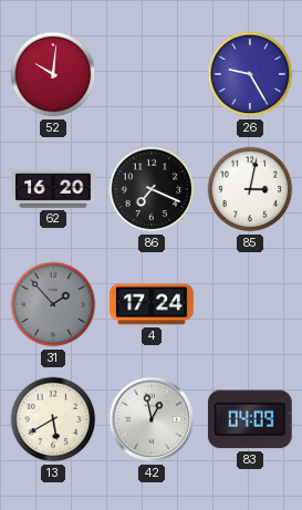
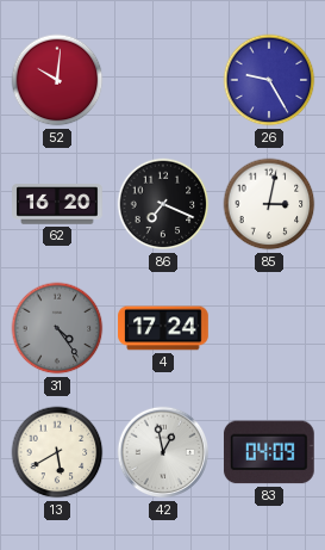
31: 1:53 -> 4:24 (57, 328)
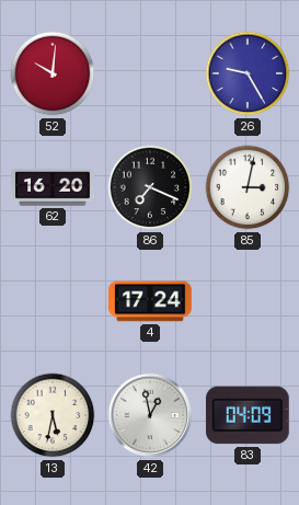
31: 4:24 -> none (57, 328)
13: 5:40 -> 5:32 (53, 415)
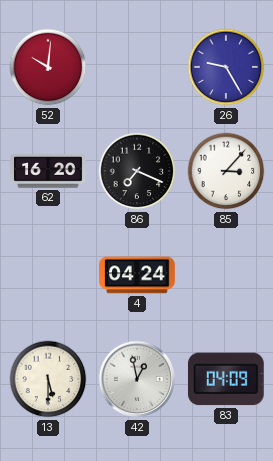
85: 3:02 -> 3:07 (226, 171)
4: 17:24 -> 04:24 (137, 275)
13: 5:32 -> 5:30 (48, 379)
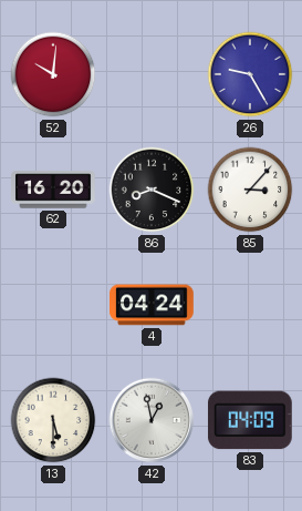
86: 7:19 -> 8:19 (152, 190)
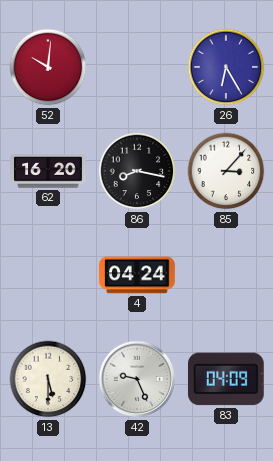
26: 9:25 -> 6:25 (226, 67)
86: 8:19 -> 8:17 (137, 171)
42: 12:58 -> 9:26 (137, 379)
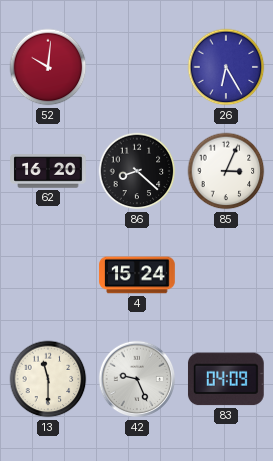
86: 8:17 -> 8:22 (137, 171)
85: 3:07 -> 3:04 (226, 171)
4: 04:24 -> 15:24 (137, 275)
13: 5:30 -> 11:30 (48, 379)
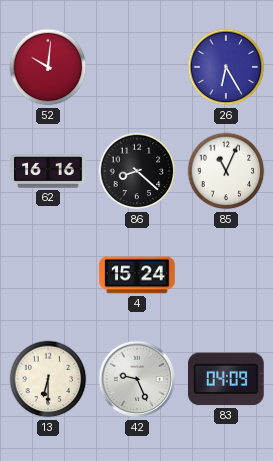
62: 16:20 -> 16:16 (48, 171)
85: 3:04 -> 11:04 (226, 171)
13: 11:30 -> 6:30 (48, 379)
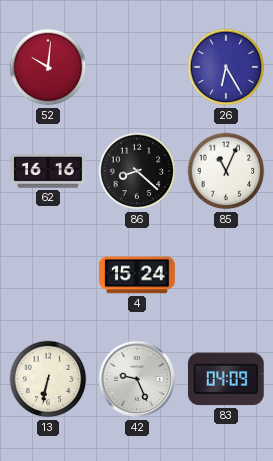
13: 6:30 -> 6:32 (48, 379)
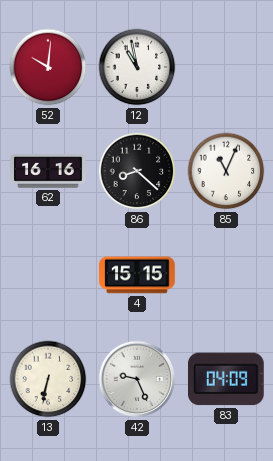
12: none -> 10:58 (137, 67)
26: 6:25 -> none (226, 67)
4: 15:24 -> 15:15 (137, 275)
